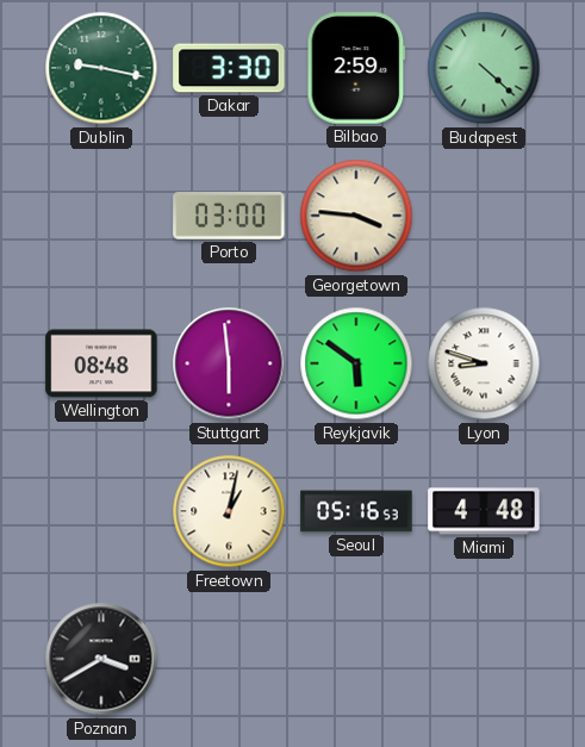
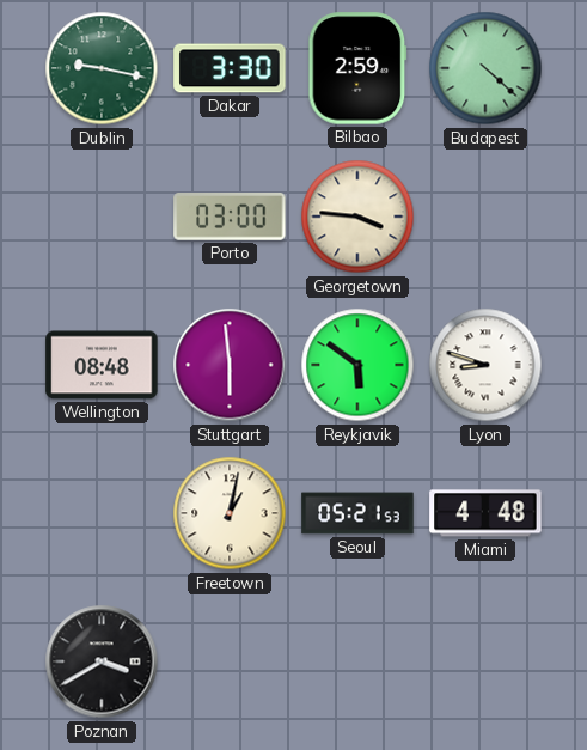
Seoul: 05:16 -> 05:21 (357, 513)
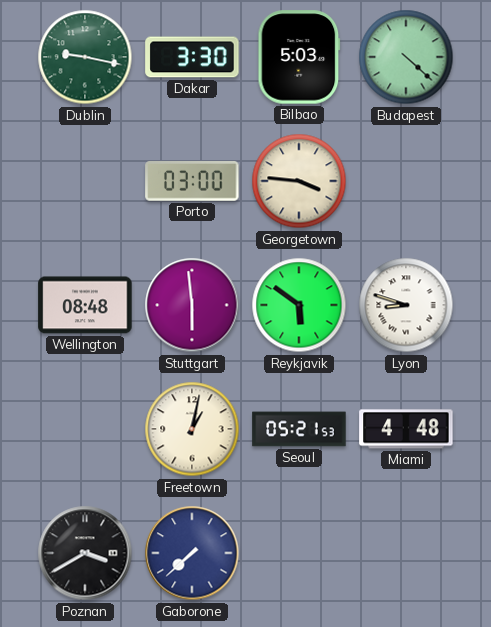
Bilbao: 2:59 -> 5:03 (299, 57)
Gaborone: none -> 7:38 (192, 553)
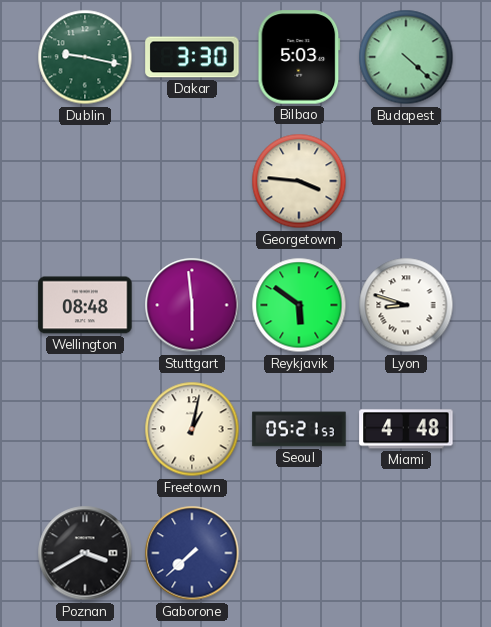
Porto: 03:00 -> none (192, 182)
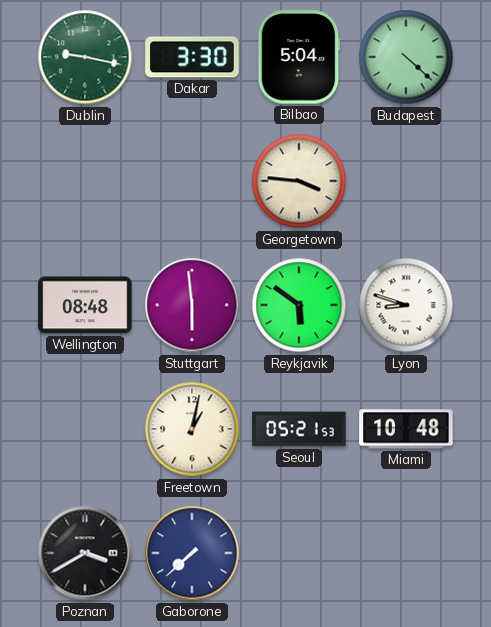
Bilbao: 5:03 -> 5:04 (299, 57)
Miami: 4:48 -> 10:48 (406, 429)
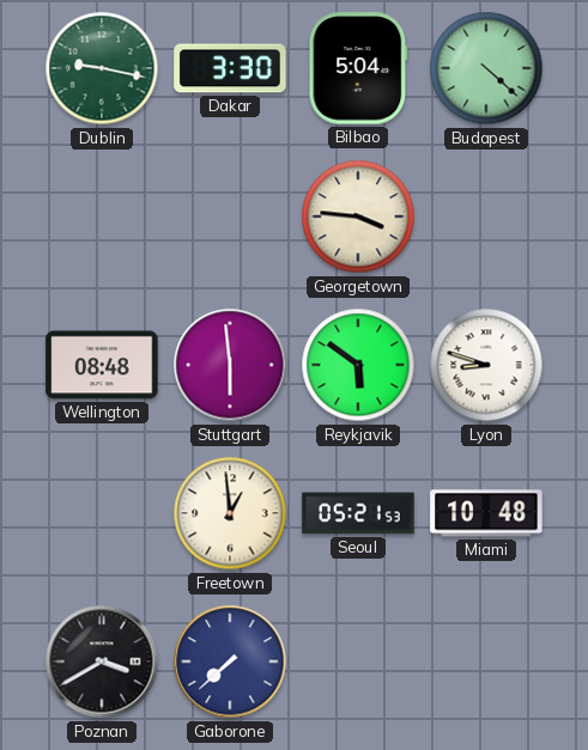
Freetown: 1:02 -> 12:59 (230, 513)
